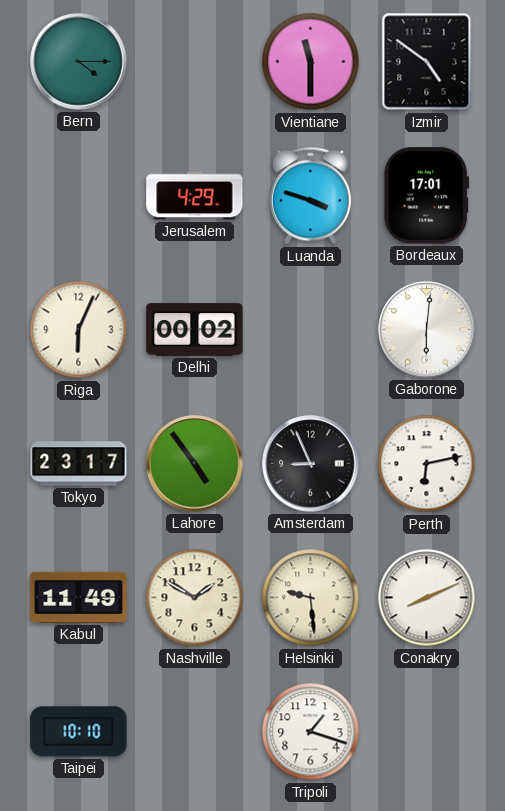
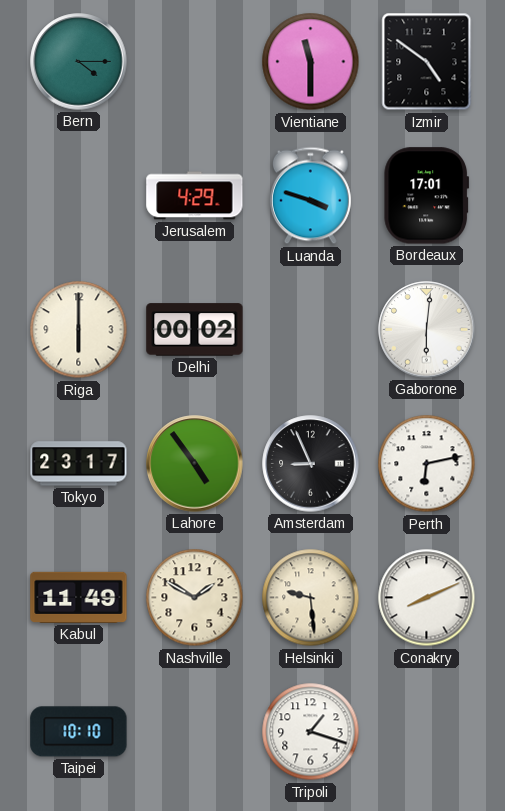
Riga: 6:04 -> 6:00 (79, 330)
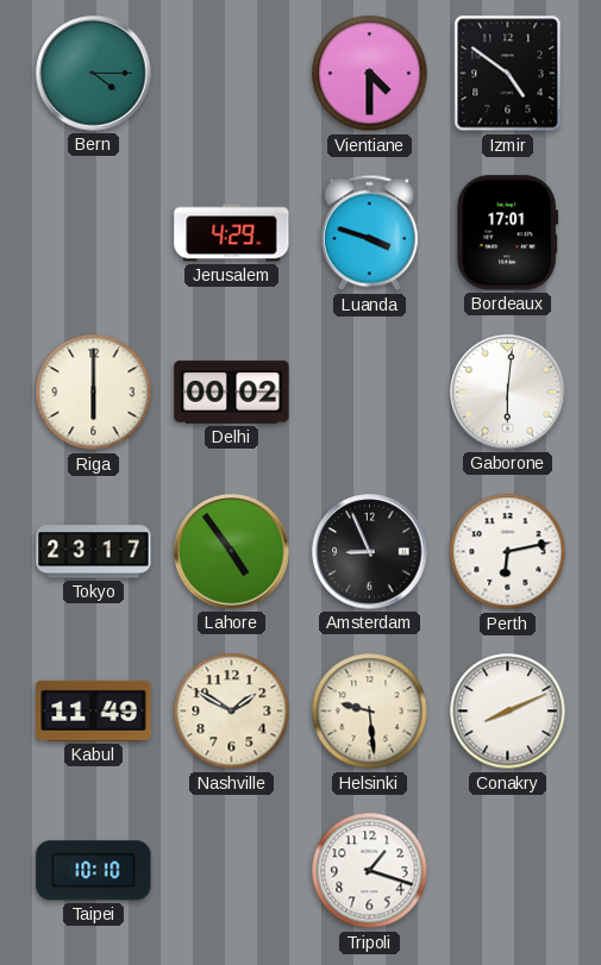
Vientiane: 11:30 -> 4:30 (370, 74)
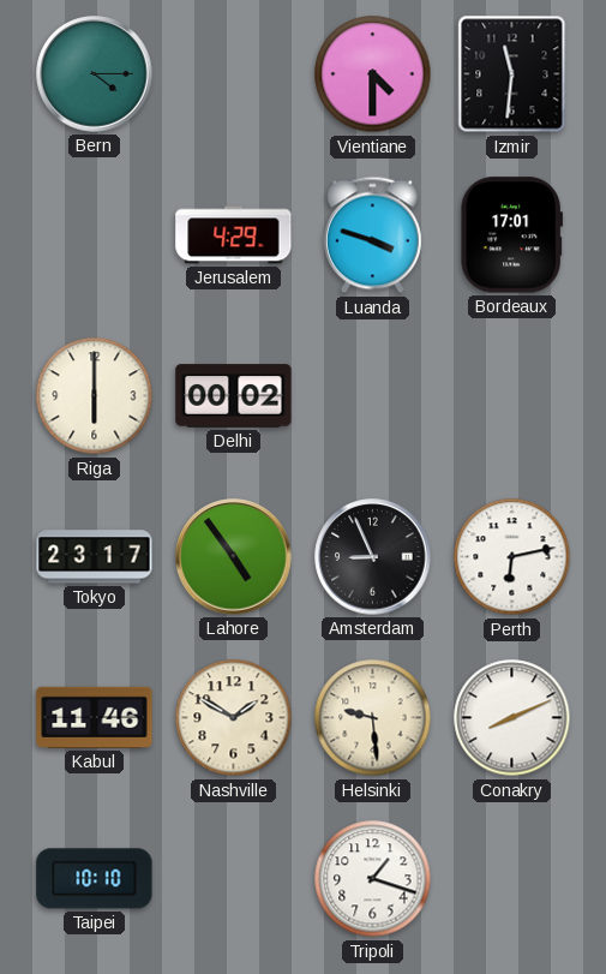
Izmir: 4:51 -> 11:31 (512, 74)
Gaborone: 6:01 -> none (508, 393)
Kabul: 11:49 -> 11:46 (95, 717)
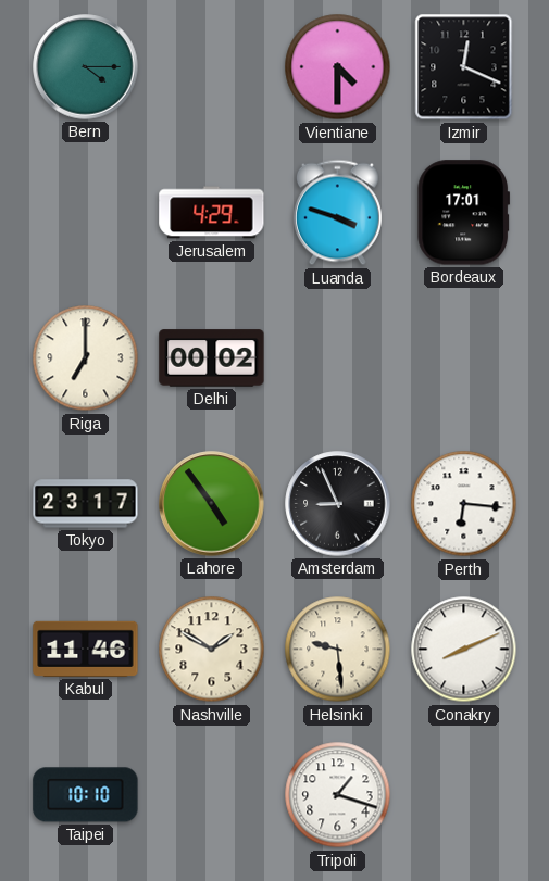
Izmir: 11:31 -> 12:19 (464, 67)
Riga: 6:00 -> 7:00 (86, 358)
Perth: 6:13 -> 6:16 (464, 504)
